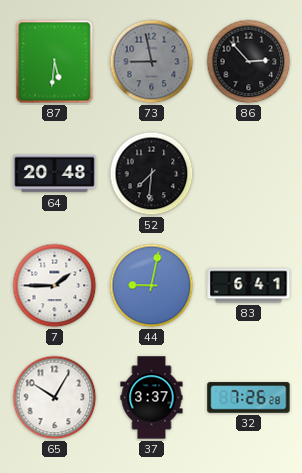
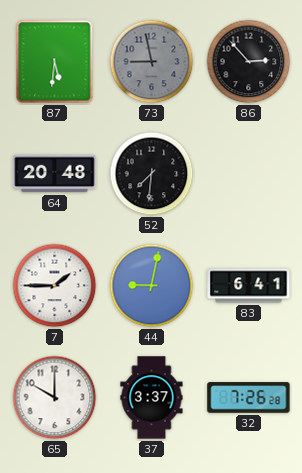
65: 10:05 -> 10:00 (55, 398)
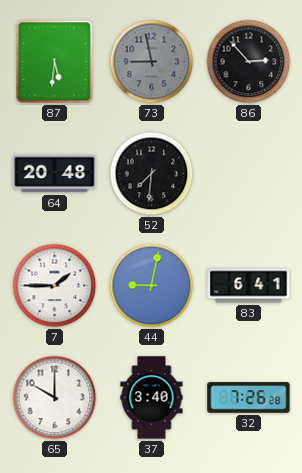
37: 3:37 -> 3:40 (152, 398)
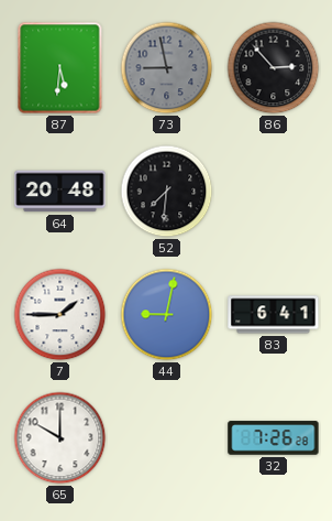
37: 3:40 -> none (152, 398)
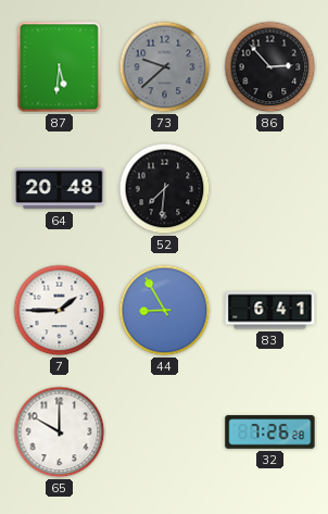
73: 8:58 -> 9:38 (165, 67)
44: 9:02 -> 8:55 (165, 311)
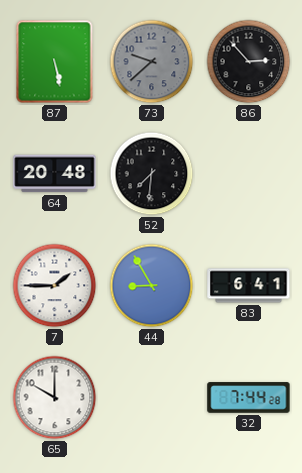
87: 5:31 -> 5:28 (55, 62)
32: 7:26 -> 7:44 (249, 398)
